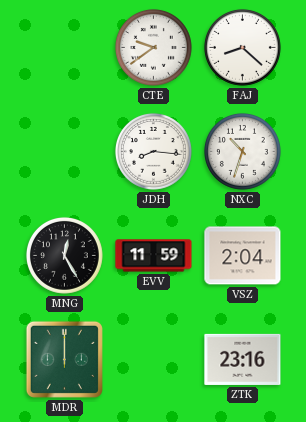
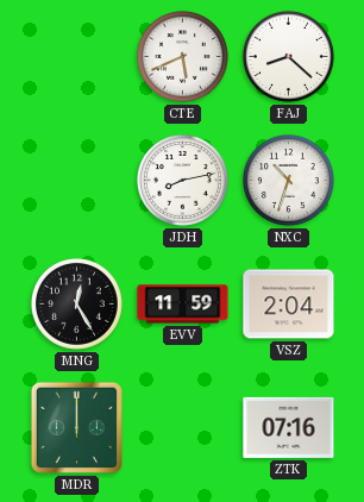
CTE: 9:39 -> 5:41 (182, 56)
JDH: 8:16 -> 8:13 (182, 180)
ZTK: 23:16 -> 07:16 (289, 427)
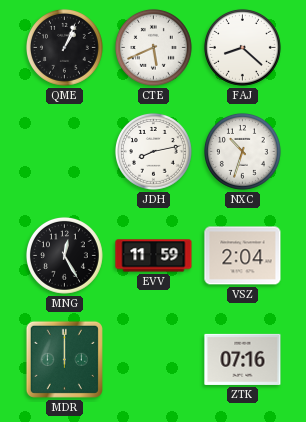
QME: none -> 1:04 (64, 47)
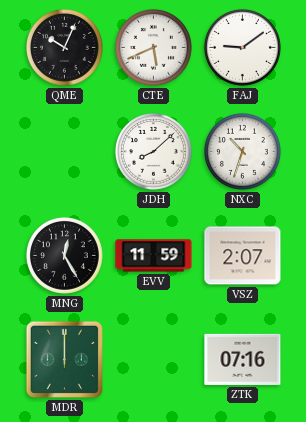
QME: 1:04 -> 10:04 (64, 47)
FAJ: 8:22 -> 9:09 (242, 47)
JDH: 8:13 -> 8:08 (153, 151)
VSZ: 2:04 -> 2:07 (243, 256)
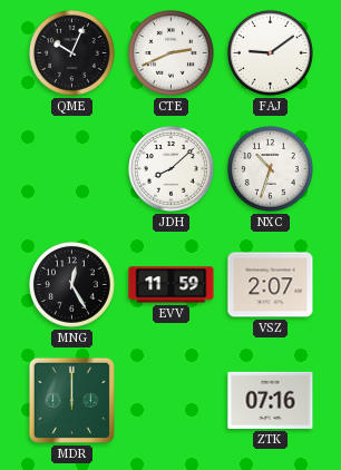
CTE: 5:41 -> 2:41 (170, 52)
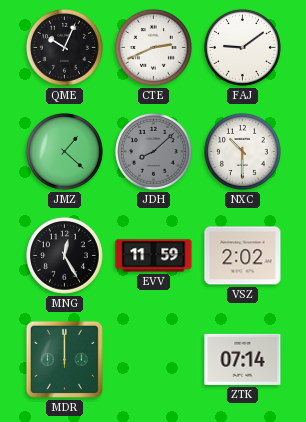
JMZ: none -> 1:22 (64, 151)
JDH dial: white -> grey (153, 151)
NXC: 10:33 -> 10:30 (242, 151)
VSZ: 2:07 -> 2:02 (243, 256)
ZTK: 07:16 -> 07:14 (243, 359)
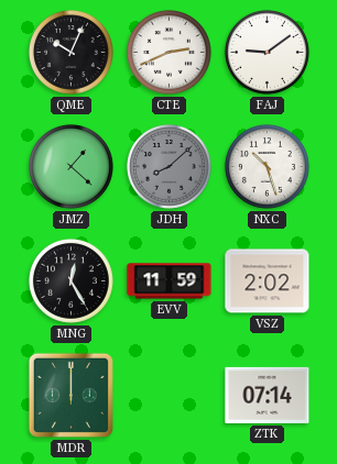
NXC: 10:30 -> 10:27 (267, 166)
